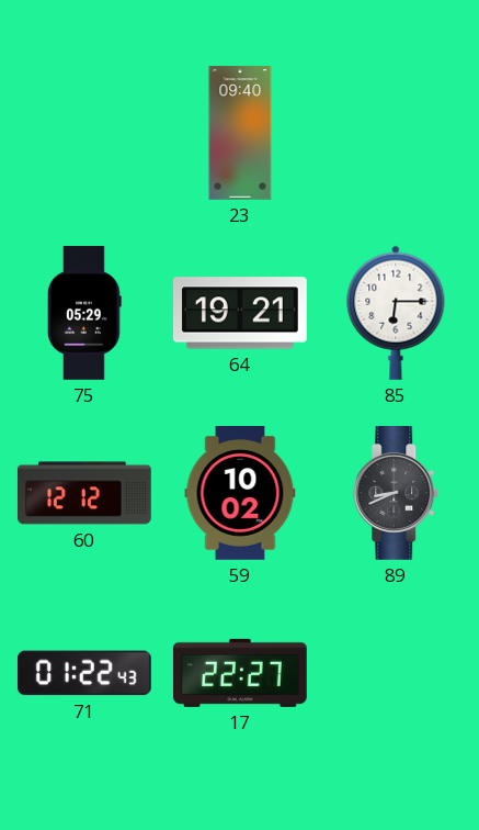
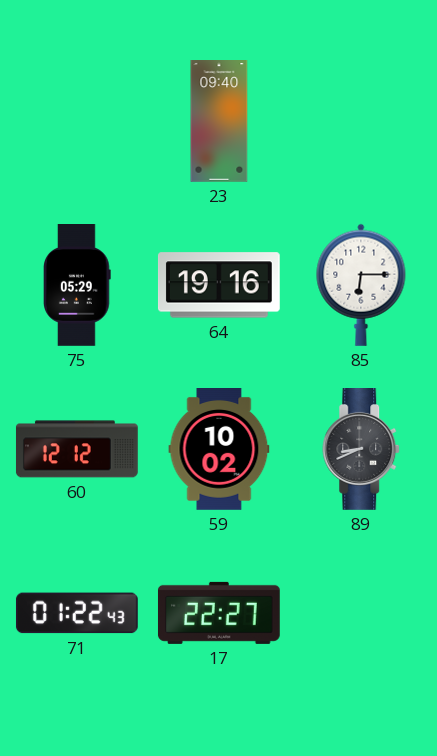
64: 19:21 -> 19:16 (219, 285)
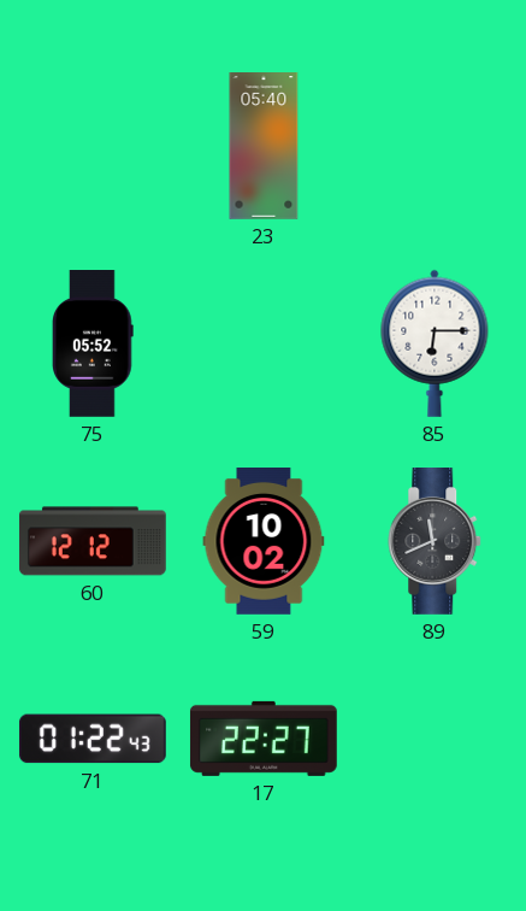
23: 09:40 -> 05:40 (264, 146)
75: 05:29 -> 05:52 (94, 345)
64: 19:16 -> none (219, 285)
89: 8:41 -> 11:41 (436, 542)
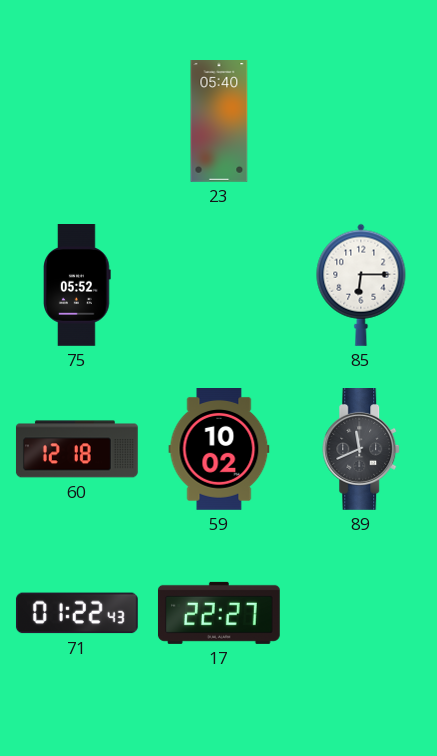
60: 12:12 -> 12:18 (77, 449)
